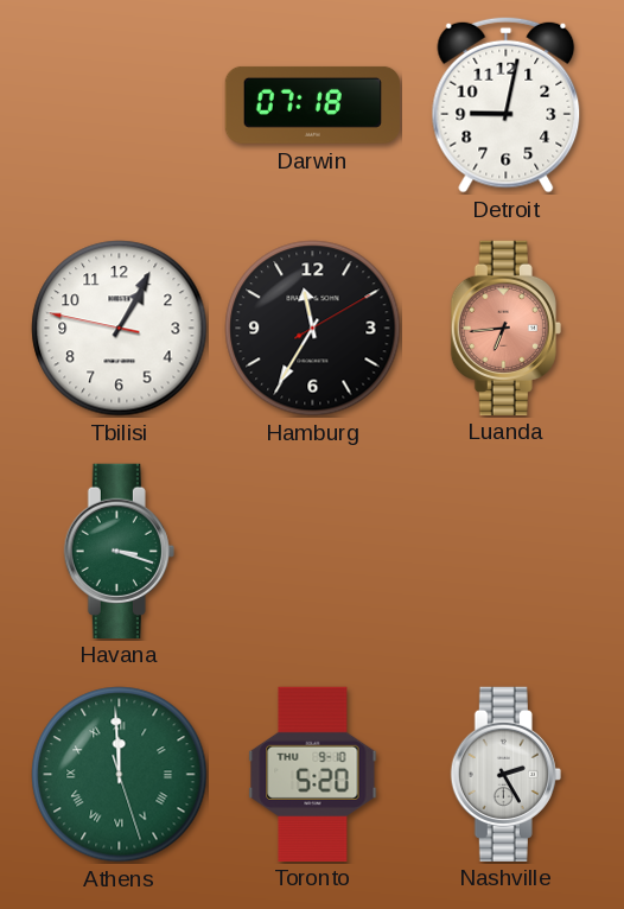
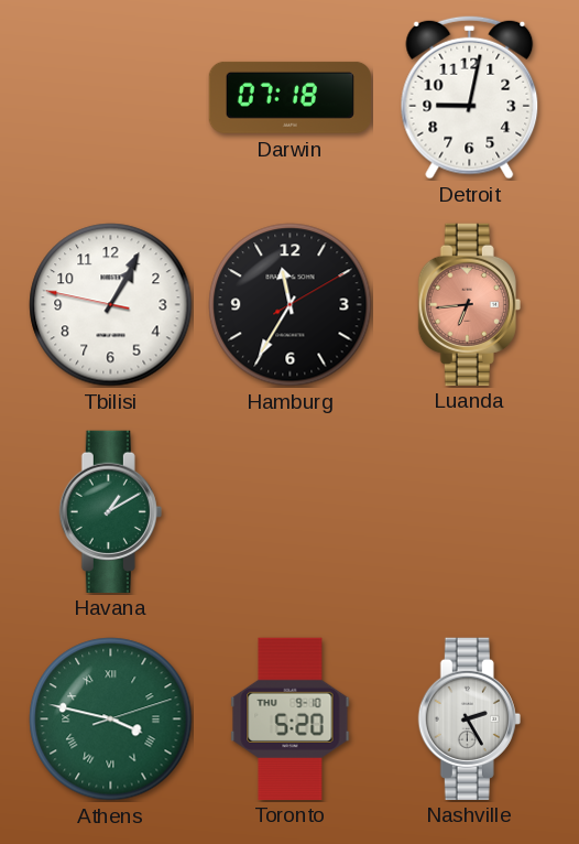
Havana: 3:18 -> 1:10 (110, 511)
Athens: 11:59 -> 3:47 (111, 719)
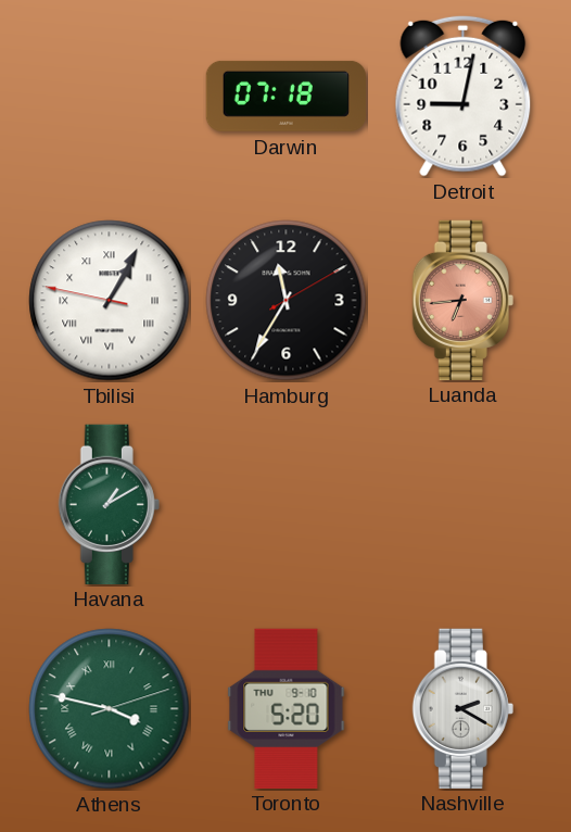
Tbilisi numerals: Arabic -> Roman (110, 301)
Nashville: 2:25 -> 2:20 (462, 708)
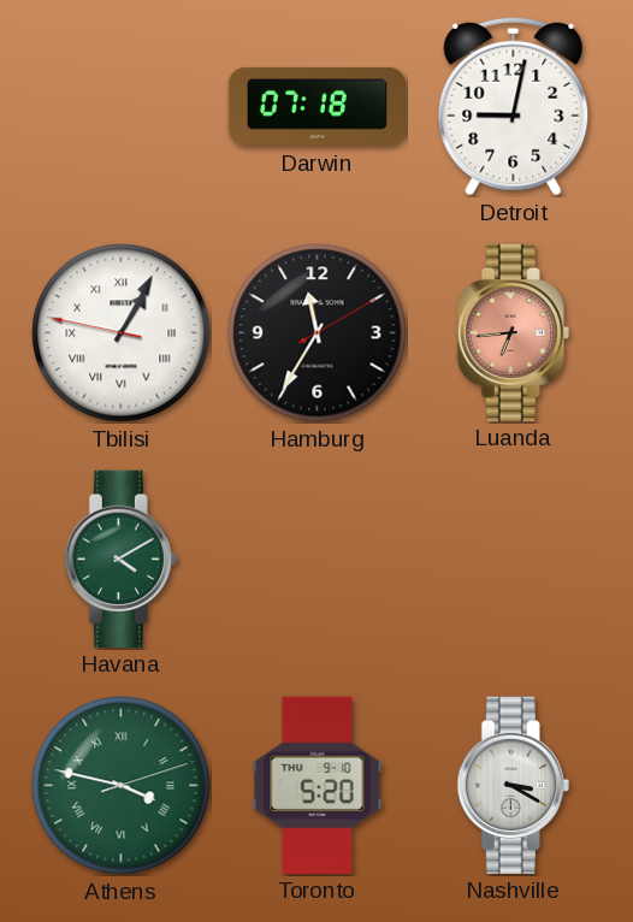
Havana: 1:10 -> 4:10 (120, 558)
Nashville: 2:20 -> 3:20 (513, 785)
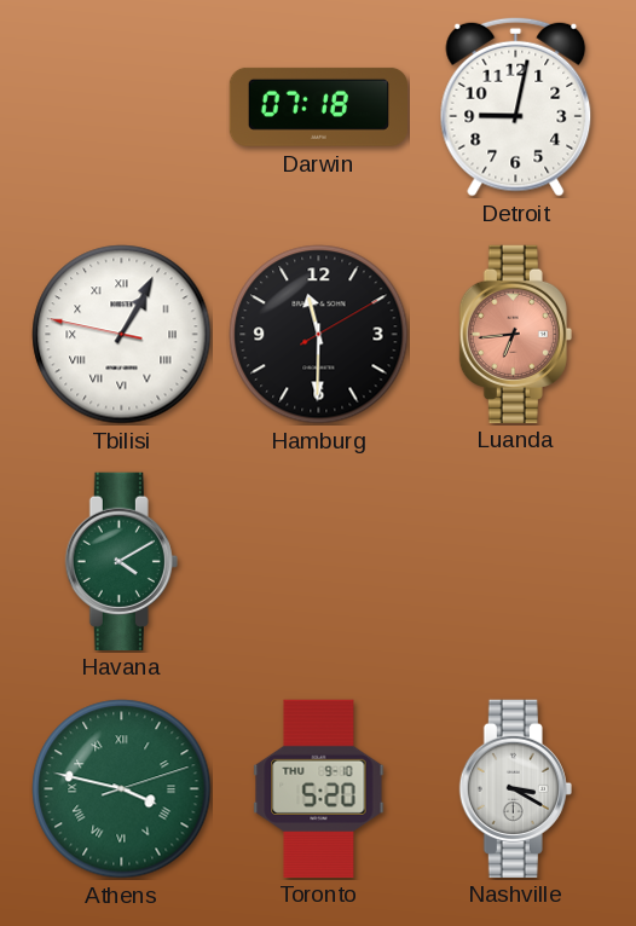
Hamburg: 11:35 -> 11:30 (319, 335)
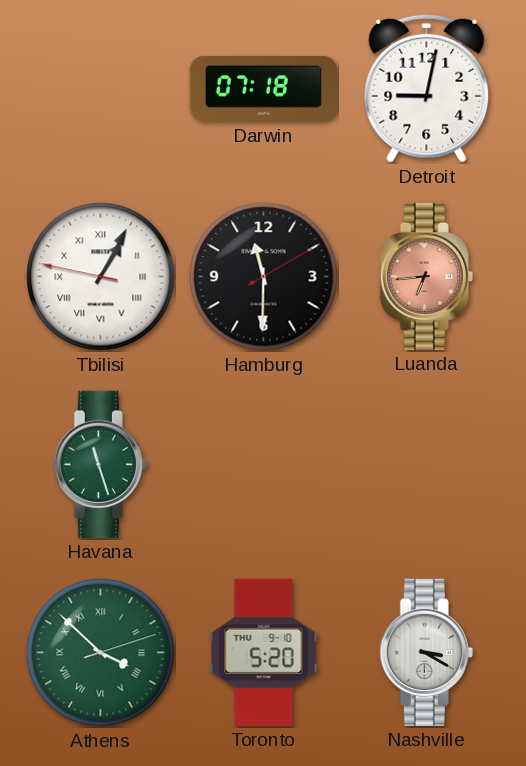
Havana: 4:10 -> 11:27 (100, 464)
Athens: 3:47 -> 3:52 (101, 653)
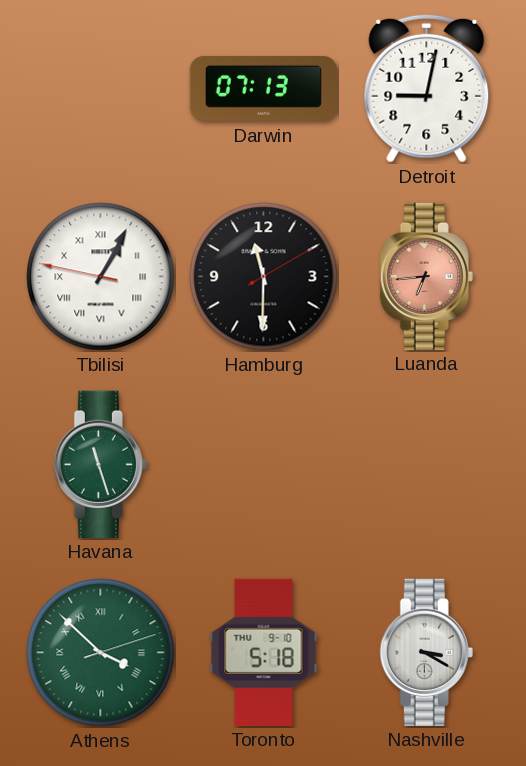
Darwin: 07:18 -> 07:13 (263, 88)
Toronto: 5:20 -> 5:18 (264, 652)
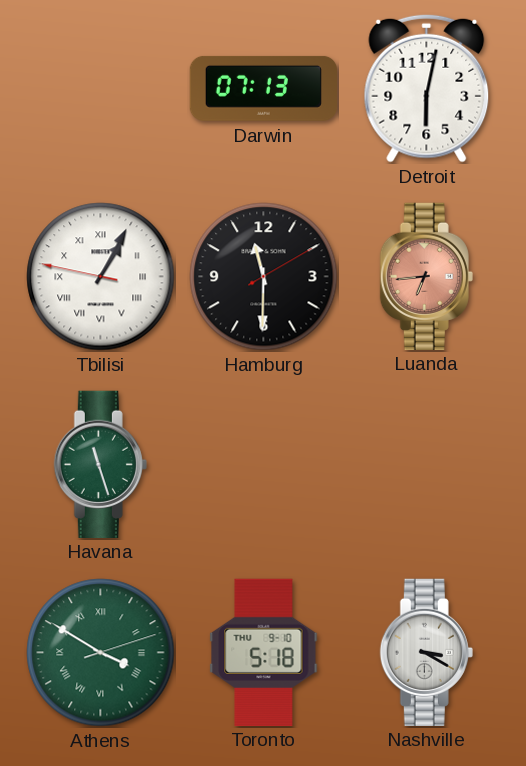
Detroit: 9:02 -> 6:02 (427, 88)
Athens: 3:52 -> 3:50 (101, 653)
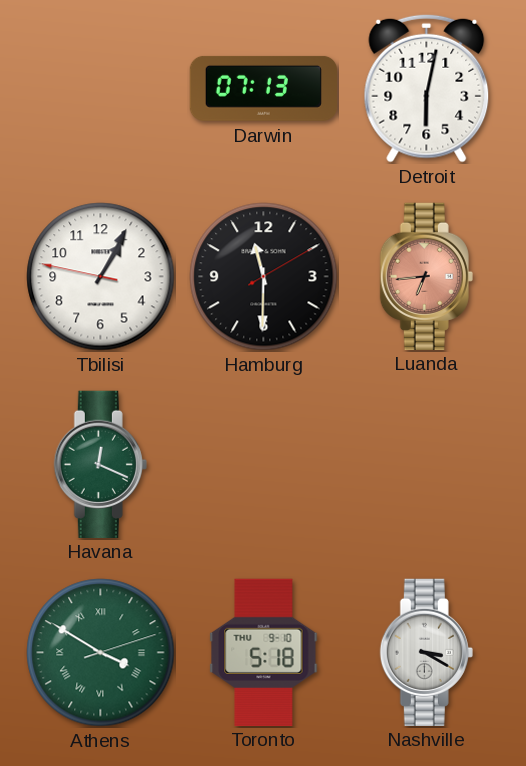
Tbilisi numerals: Roman -> Arabic (101, 277)
Havana: 11:27 -> 12:19 (100, 464)
